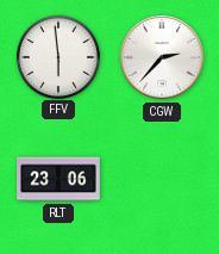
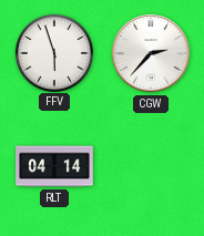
FFV: 5:59 -> 5:57 (53, 52)
RLT: 23:06 -> 04:14 (54, 166)
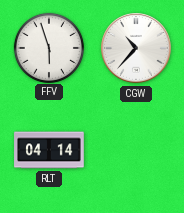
CGW: 2:37 -> 10:37 (136, 48)
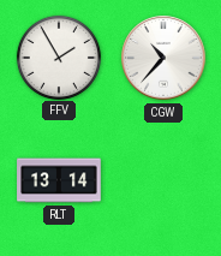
FFV: 5:57 -> 1:55 (58, 56)
RLT: 04:14 -> 13:14 (59, 180)
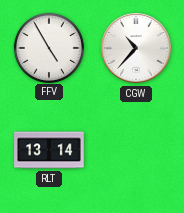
FFV: 1:55 -> 4:55 (48, 47)
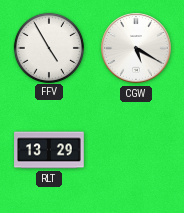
CGW: 10:37 -> 5:20 (136, 48)
RLT: 13:14 -> 13:29 (49, 150)
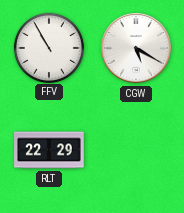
FFV: 4:55 -> 10:55 (48, 47)
RLT: 13:29 -> 22:29 (49, 150)
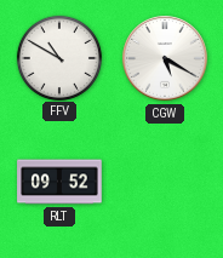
FFV: 10:55 -> 10:50 (58, 57)
RLT: 22:29 -> 09:52 (59, 182)
